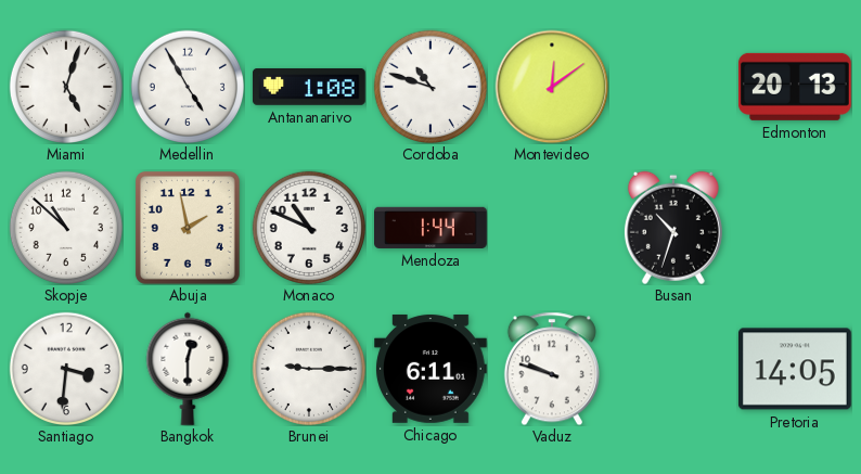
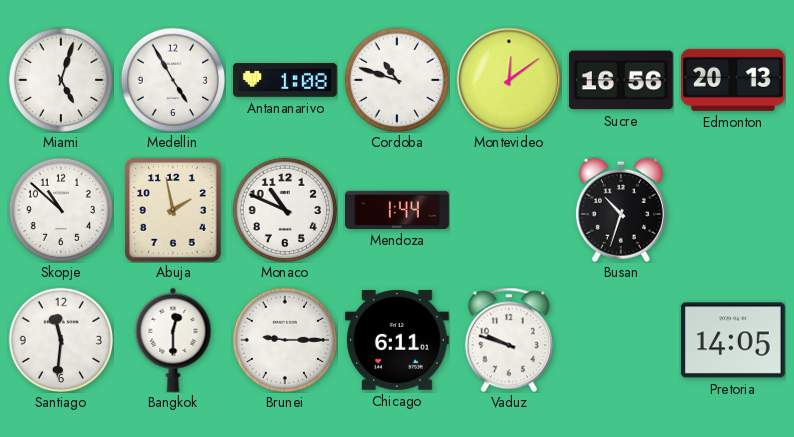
Sucre: none -> 16:56 (621, 80)
Santiago: 3:31 -> 11:31 (60, 339)
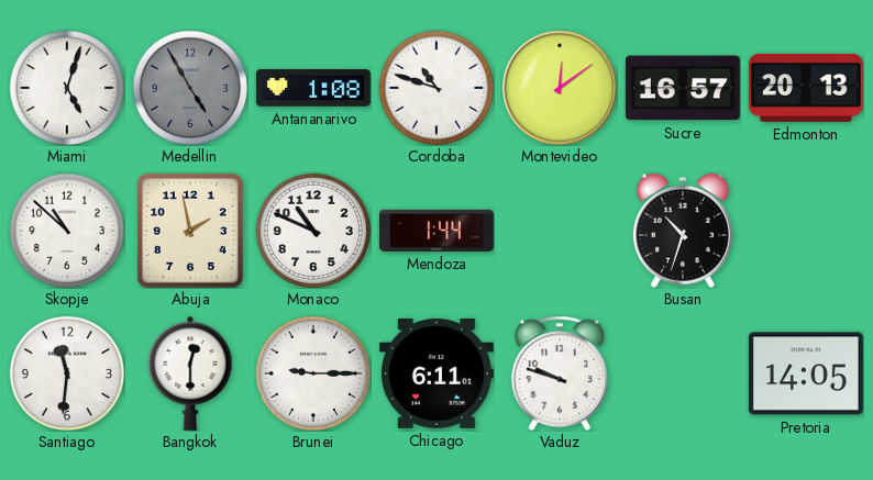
Medellin dial: white -> grey (189, 87)
Sucre: 16:56 -> 16:57 (683, 88)
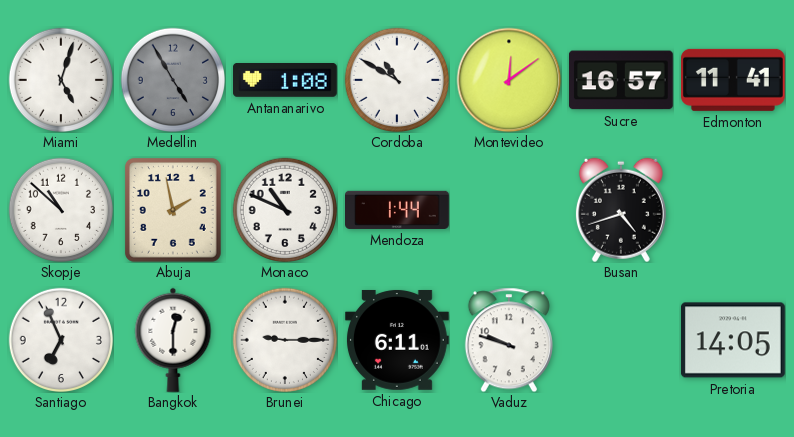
Cordoba: 10:48 -> 10:50 (396, 79)
Edmonton: 20:13 -> 11:41 (733, 80)
Busan: 10:33 -> 4:42 (621, 210)
Santiago: 11:31 -> 6:56 (60, 339)
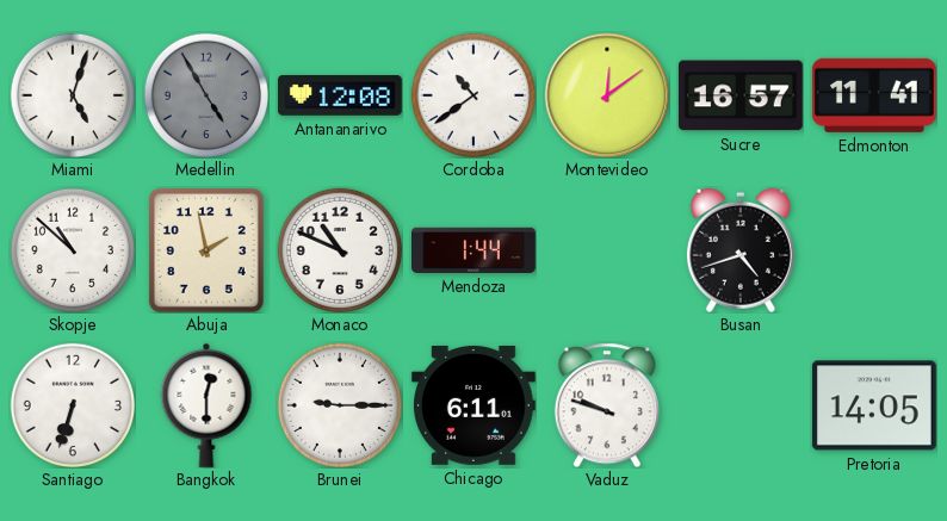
Antananarivo: 1:08 -> 12:08 (341, 97)
Cordoba: 10:50 -> 10:39 (472, 94)
Santiago: 6:56 -> 6:33 (72, 404)
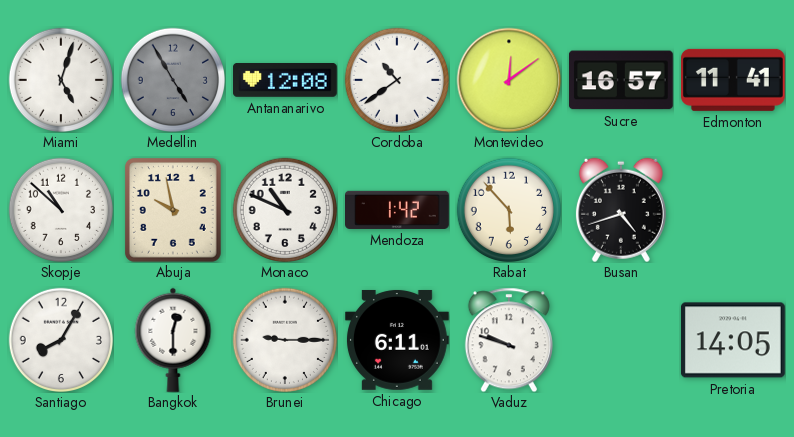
Abuja: 1:58 -> 9:58 (173, 210)
Mendoza: 1:44 -> 1:42 (398, 210)
Rabat: none -> 5:53 (508, 209)
Santiago: 6:33 -> 8:05 (60, 339)
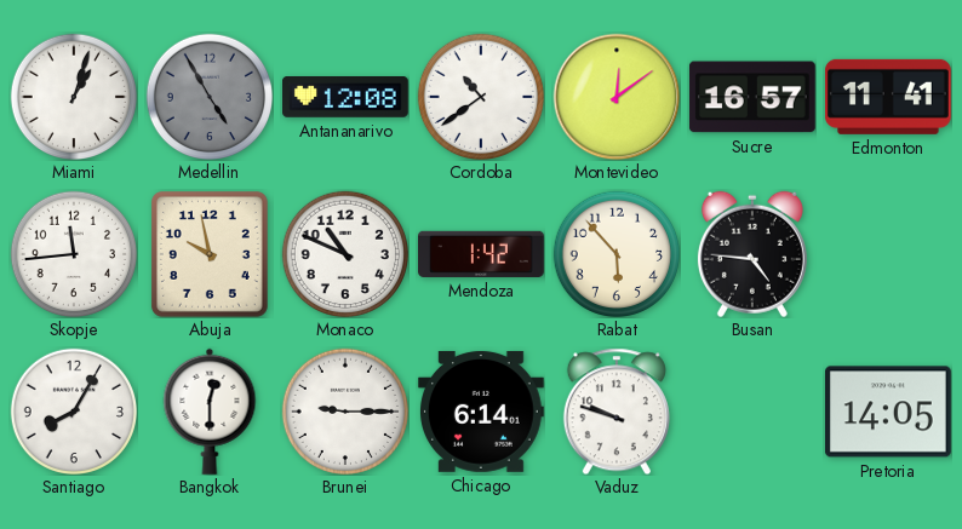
Miami: 5:03 -> 1:03 (73, 96)
Skopje: 10:52 -> 11:44 (73, 253)
Busan: 4:42 -> 4:46 (752, 254)
Chicago: 6:11 -> 6:14 (481, 412)
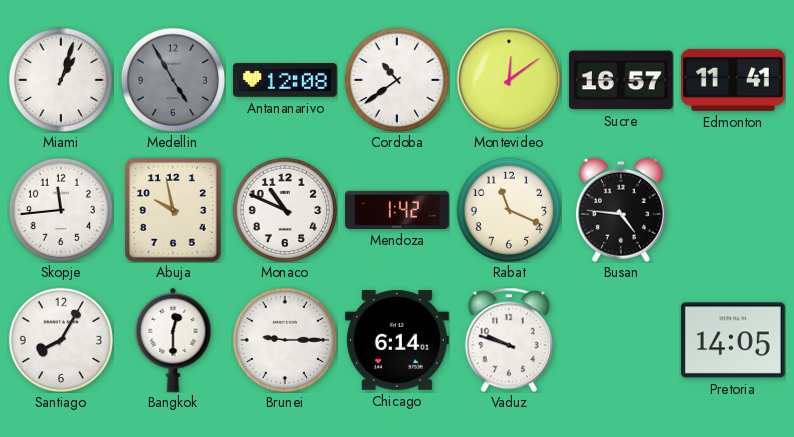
Rabat: 5:53 -> 11:19 (508, 209)
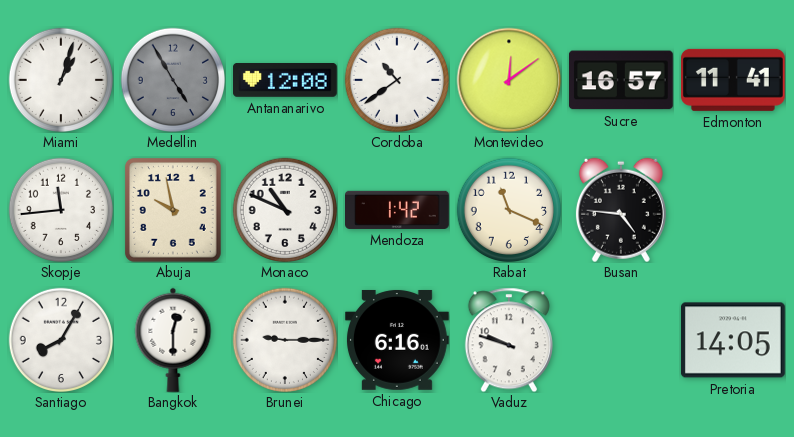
Chicago: 6:14 -> 6:16 (397, 340)
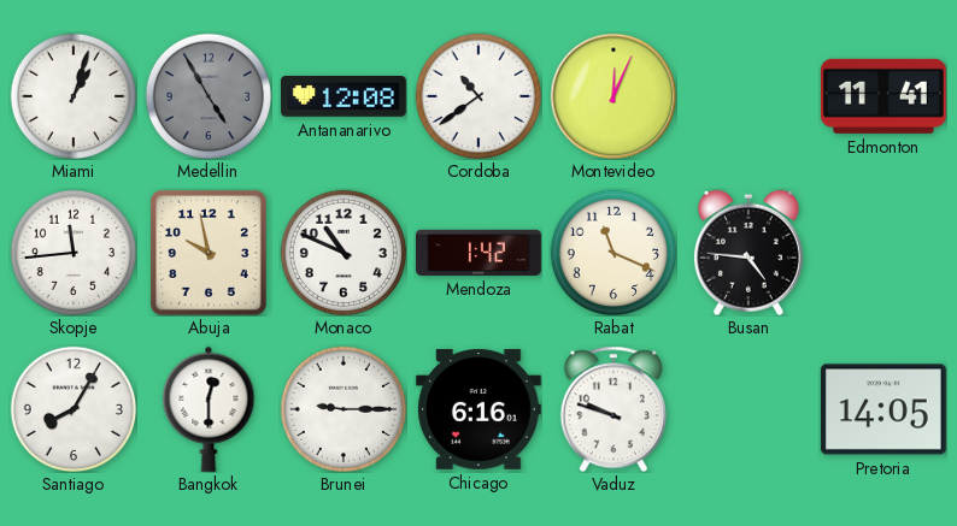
Montevideo: 12:09 -> 12:04 (613, 96)
Sucre: 16:57 -> none (621, 80)
